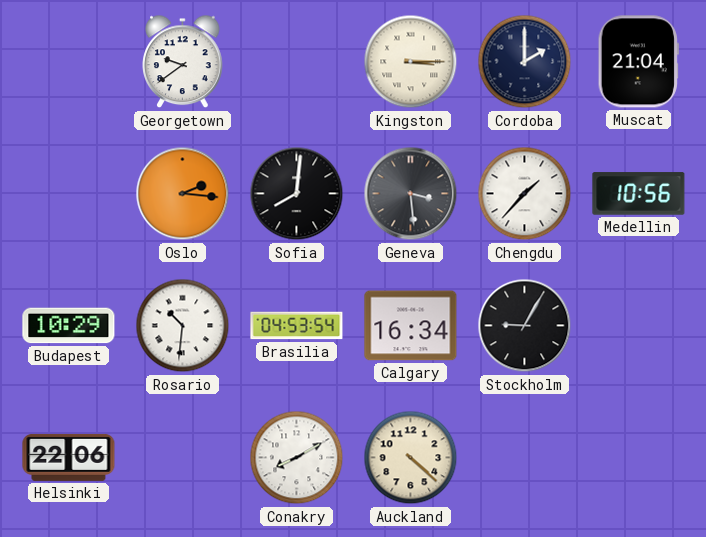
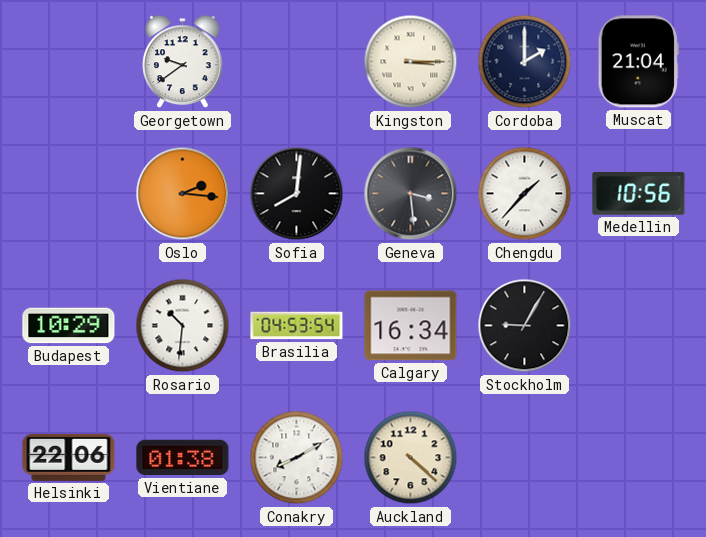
Vientiane: none -> 01:38 (183, 458)
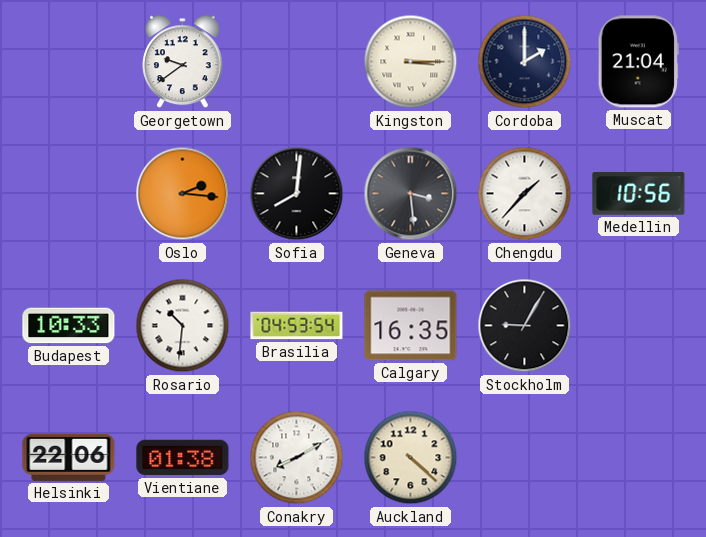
Budapest: 10:29 -> 10:33 (69, 326)
Calgary: 16:34 -> 16:35 (411, 326)
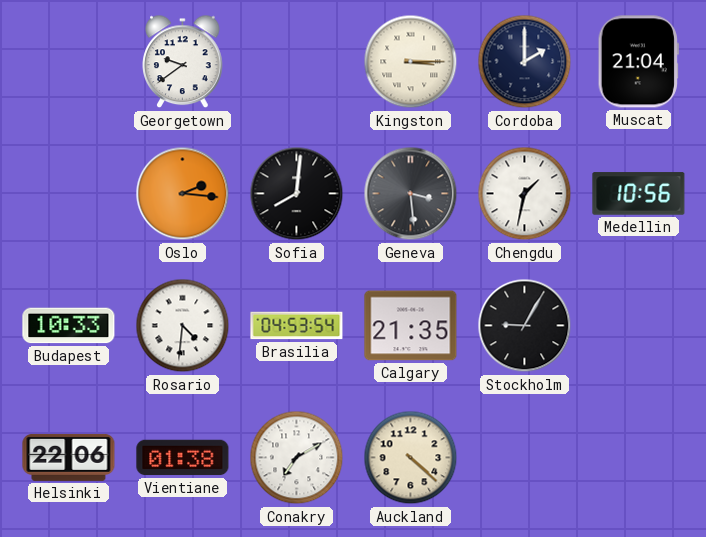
Chengdu: 1:37 -> 1:32 (525, 194)
Rosario: 10:31 -> 4:31 (183, 326)
Calgary: 16:35 -> 21:35 (411, 326)
Conakry: 8:10 -> 7:10 (297, 458)
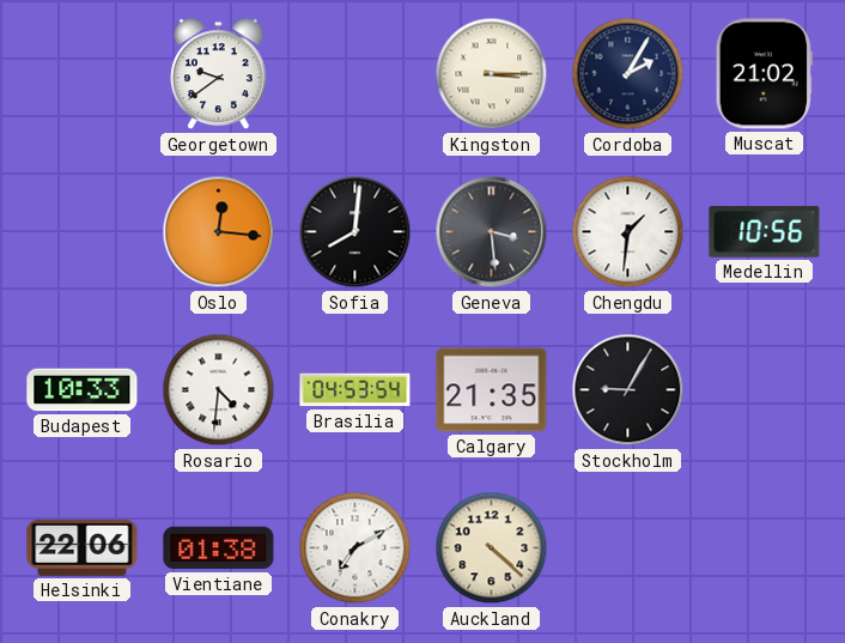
Cordoba: 2:00 -> 2:05 (628, 74)
Muscat: 21:04 -> 21:02 (764, 74)
Oslo: 2:16 -> 12:16 (219, 232)
Chengdu: 1:32 -> 1:31 (628, 232)
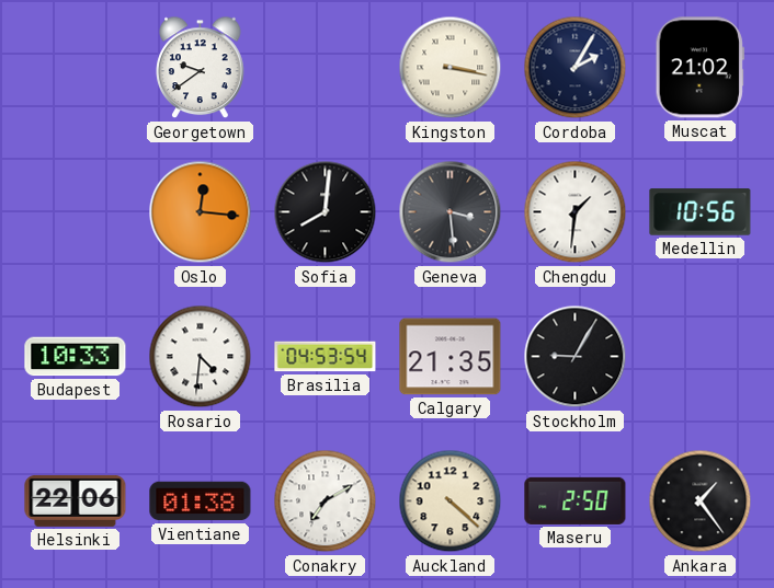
Kingston: 3:15 -> 3:17 (451, 68)
Maseru: none -> 2:50 (576, 500)
Ankara: none -> 1:24 (701, 501)
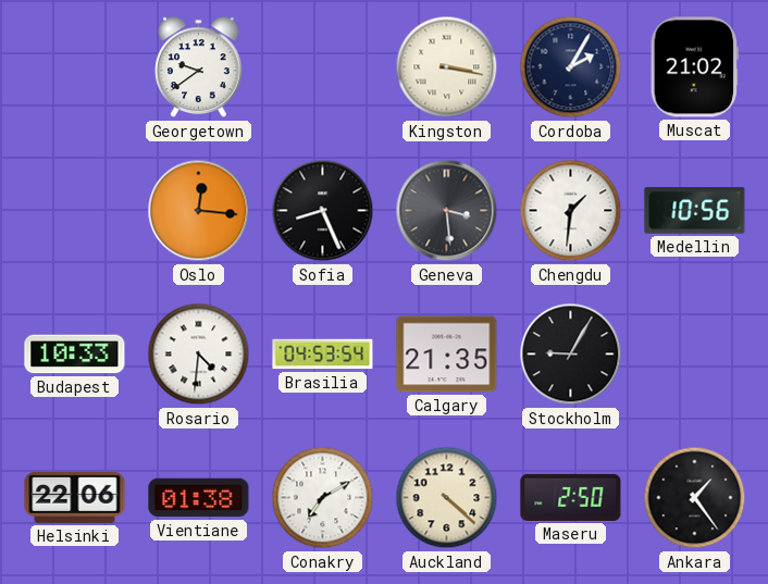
Sofia: 8:01 -> 8:26 (323, 211)
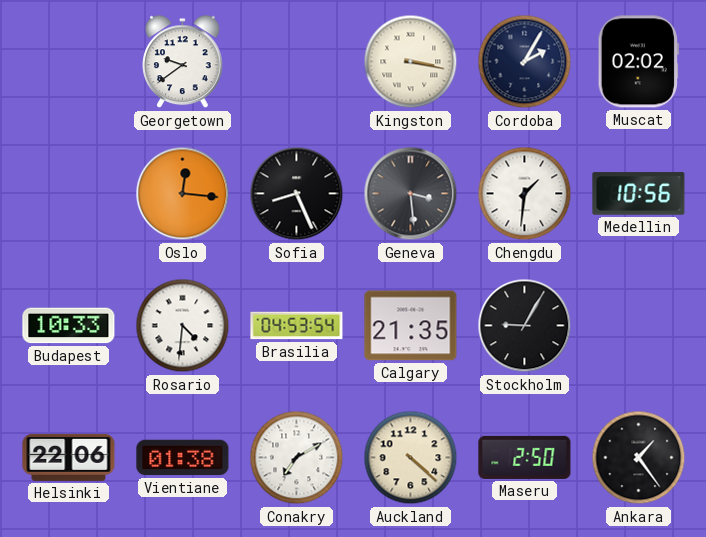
Muscat: 21:02 -> 02:02 (638, 62)
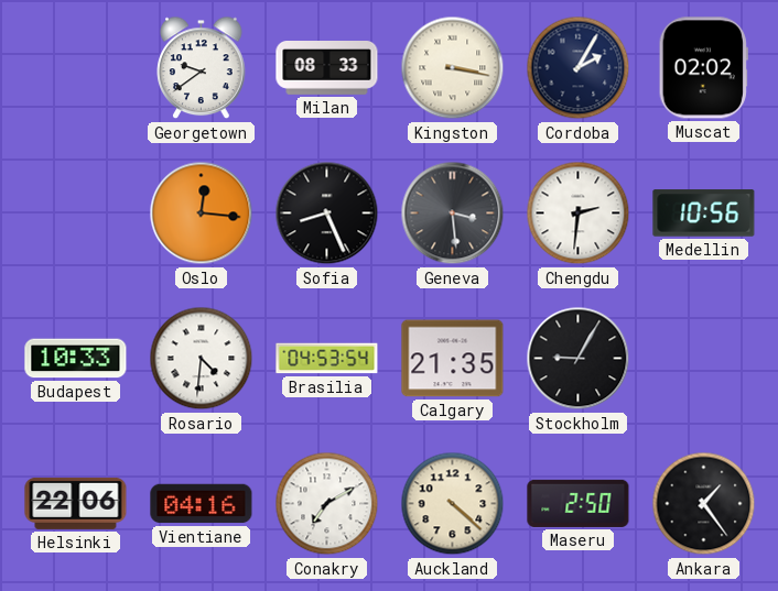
Milan: none -> 08:33 (327, 68)
Chengdu: 1:31 -> 2:31 (579, 214)
Vientiane: 01:38 -> 04:16 (202, 504)
